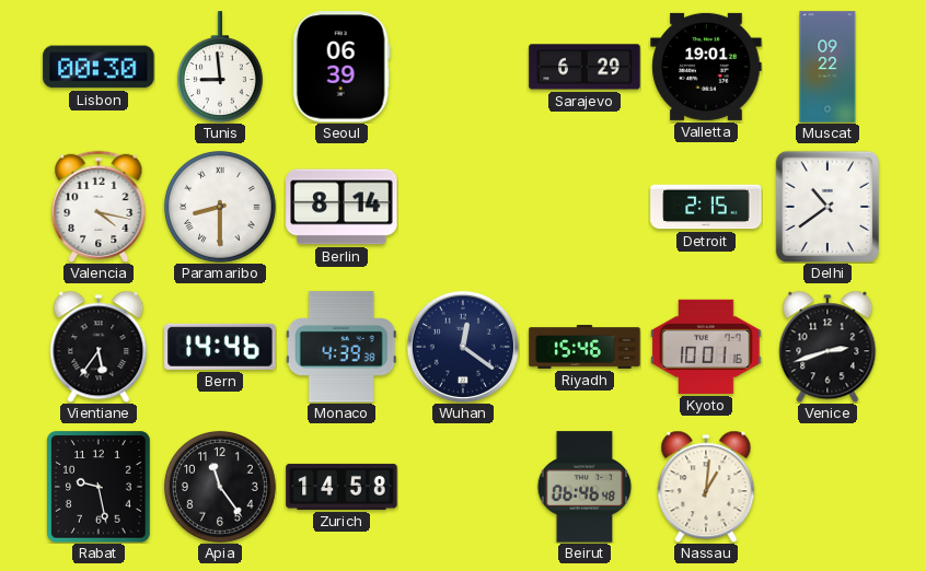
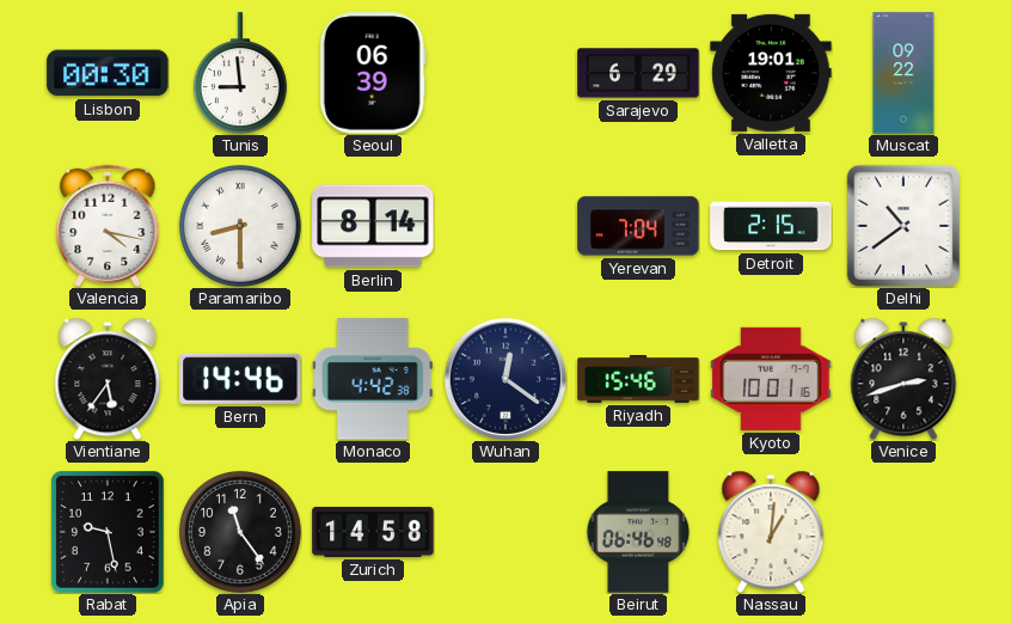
Yerevan: none -> 7:04 (638, 226)
Monaco: 4:39 -> 4:42 (373, 379)
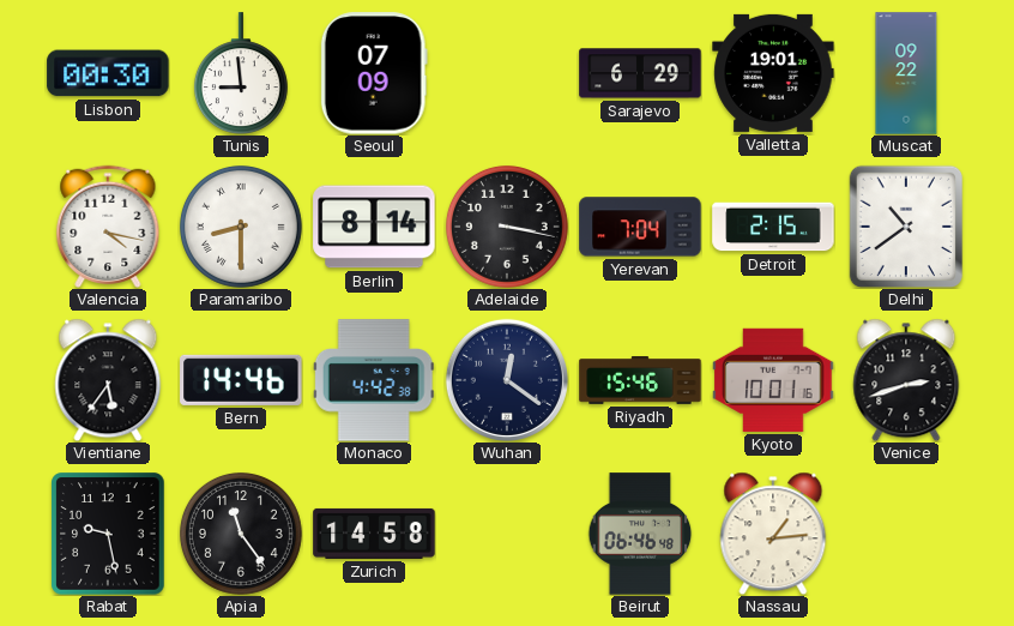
Seoul: 06:39 -> 07:09 (374, 73)
Adelaide: none -> 3:17 (507, 227)
Nassau: 1:01 -> 1:14 (773, 534)
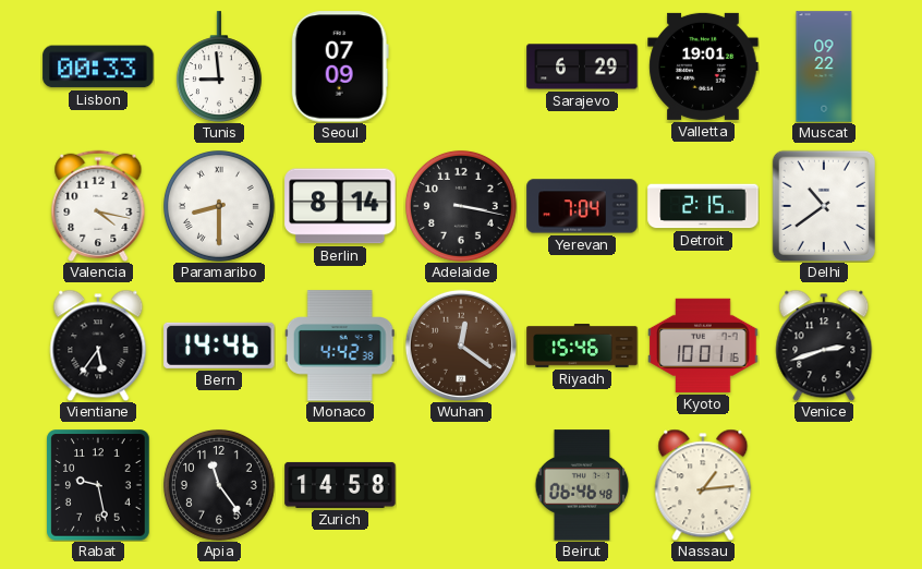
Lisbon: 00:30 -> 00:33 (98, 66)
Wuhan dial: navy -> brown (461, 346)
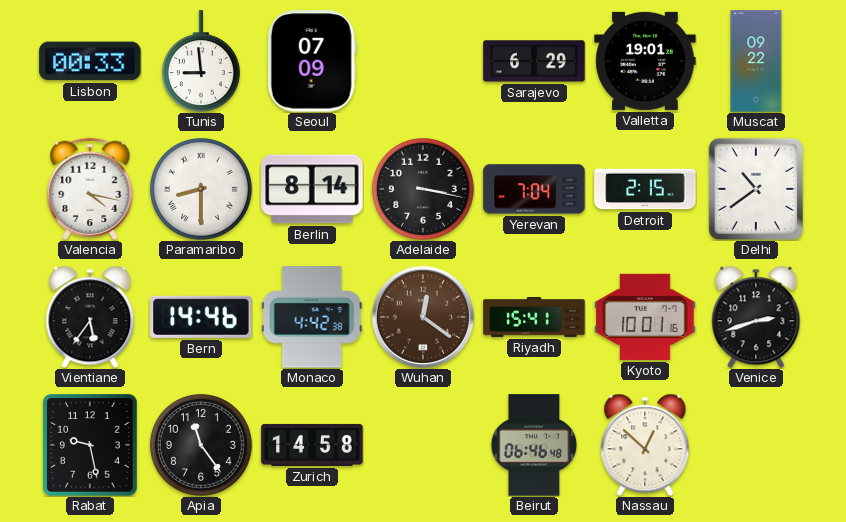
Riyadh: 15:46 -> 15:41 (534, 318)
Nassau: 1:14 -> 12:52 (645, 445)
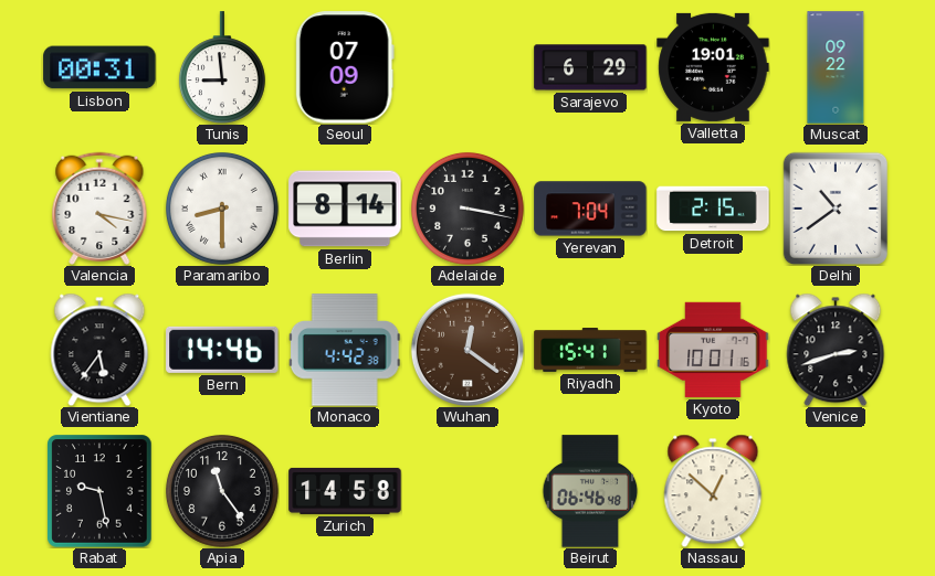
Lisbon: 00:33 -> 00:31 (99, 67)
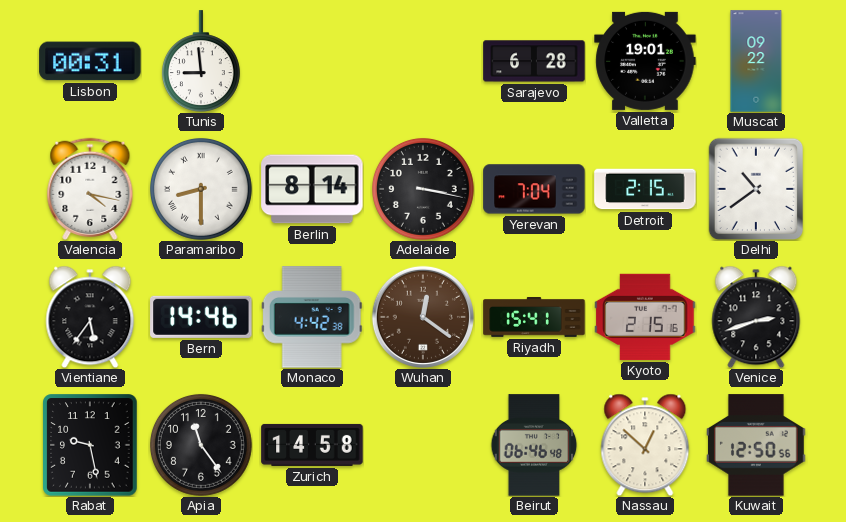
Seoul: 07:09 -> none (345, 67)
Sarajevo: 6:29 -> 6:28 (534, 61)
Kyoto: 10:01 -> 2:15 (645, 317)
Kuwait: none -> 12:50 (757, 445)
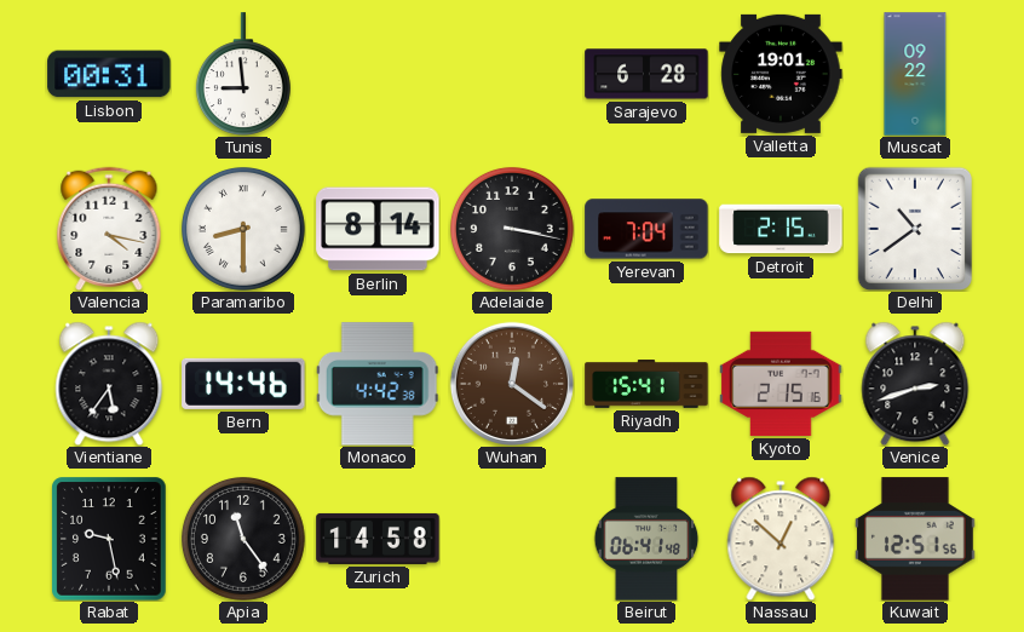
Beirut: 06:46 -> 06:41 (646, 539)
Kuwait: 12:50 -> 12:51 (916, 539)
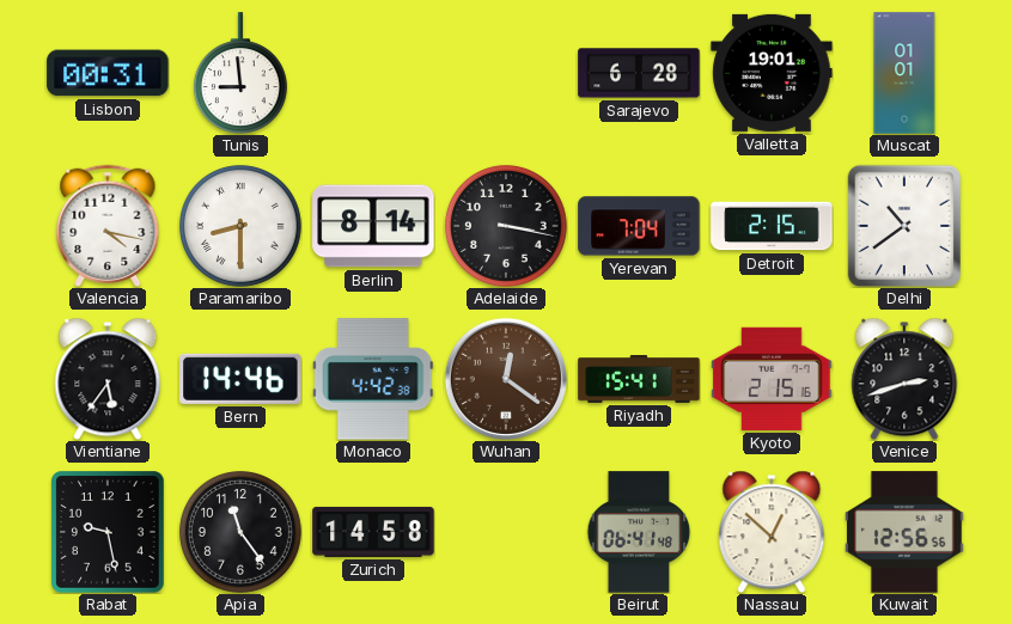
Muscat: 09:22 -> 01:01 (904, 73)
Kuwait: 12:51 -> 12:56 (906, 532)
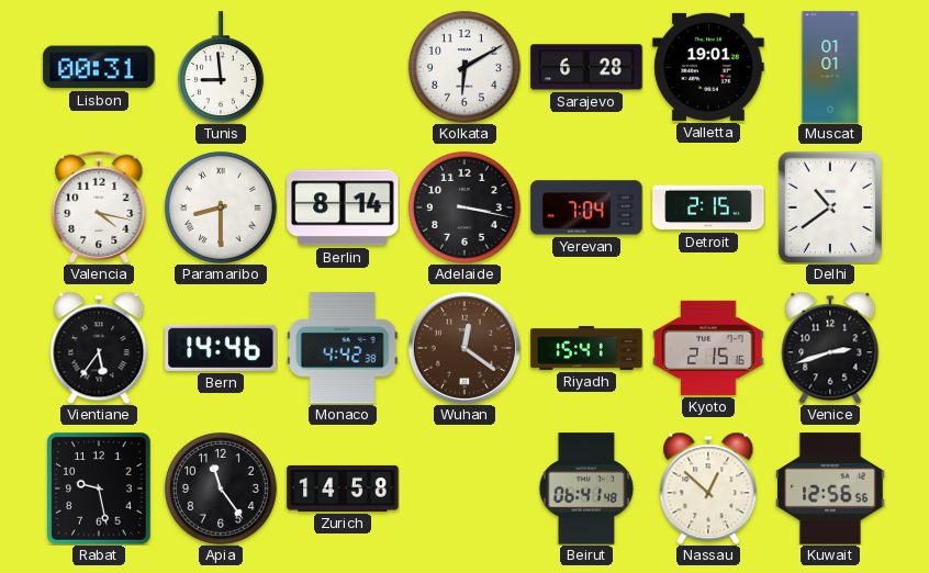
Kolkata: none -> 6:10 (465, 67)
